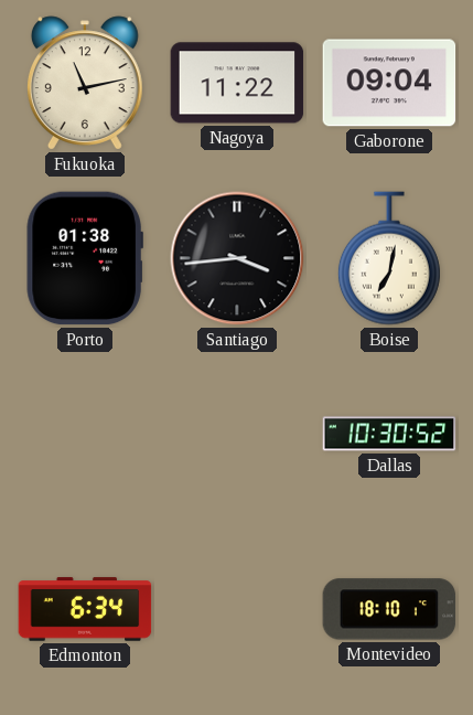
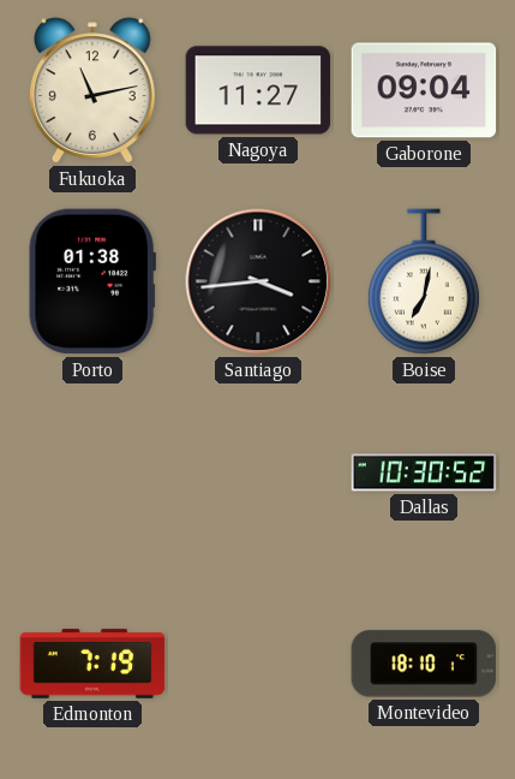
Nagoya: 11:22 -> 11:27 (258, 90)
Edmonton: 6:34 -> 7:19 (92, 664)
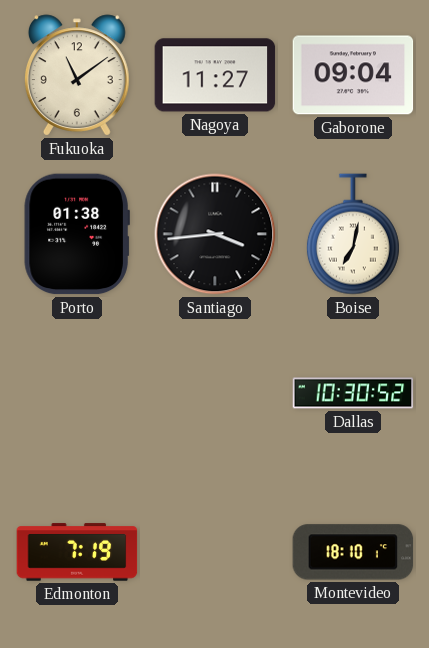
Fukuoka: 11:13 -> 11:09 (77, 75)
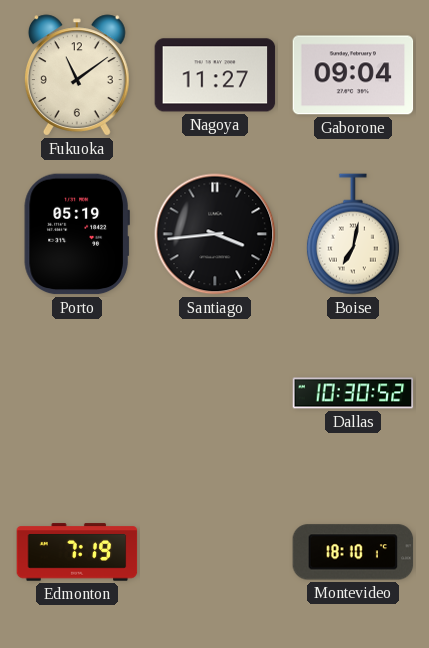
Porto: 01:38 -> 05:19 (77, 234)
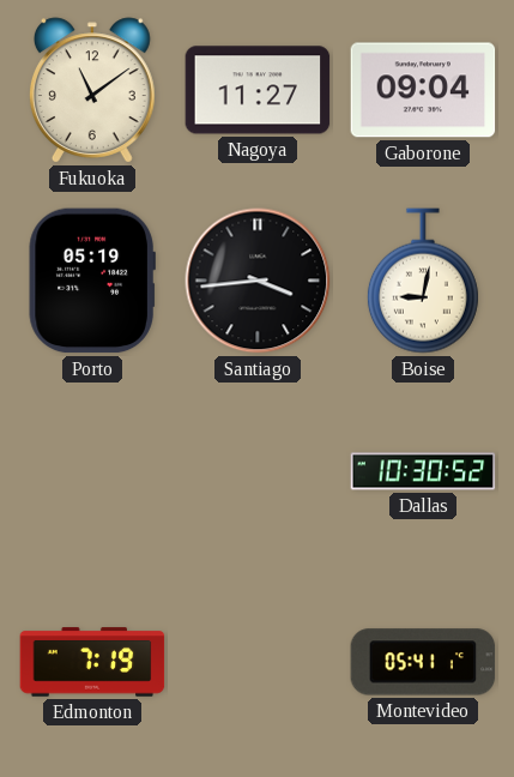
Boise: 7:02 -> 9:02 (423, 281)
Montevideo: 18:10 -> 05:41 (423, 662)
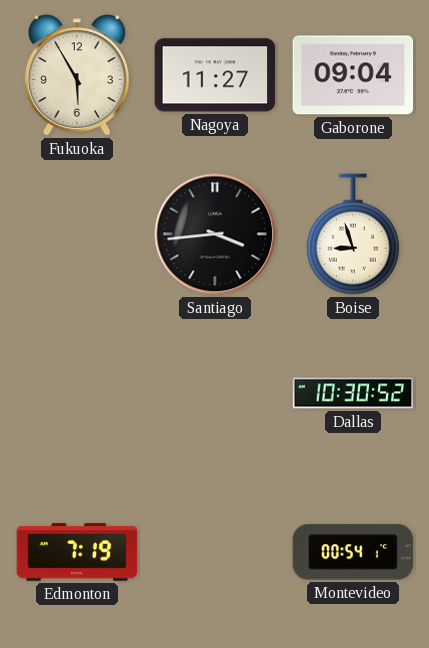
Fukuoka: 11:09 -> 5:55 (77, 75)
Porto: 05:19 -> none (92, 281)
Boise: 9:02 -> 8:57 (353, 234)
Montevideo: 05:41 -> 00:54 (353, 552)
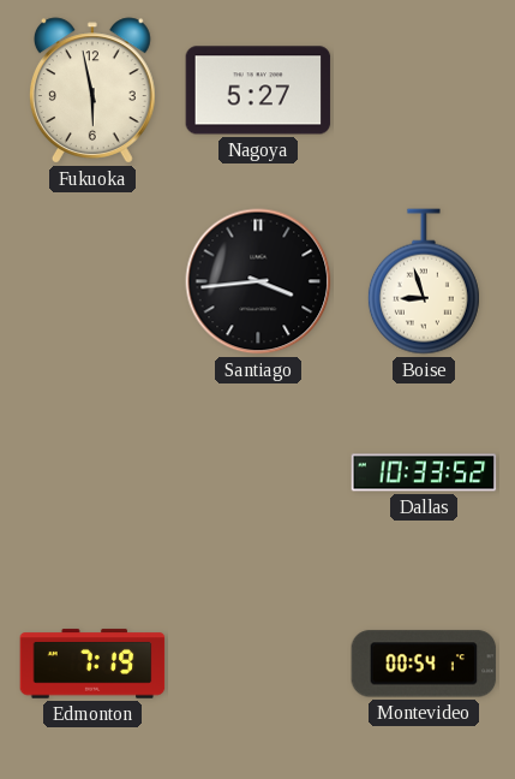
Fukuoka: 5:55 -> 5:58 (92, 90)
Nagoya: 11:27 -> 5:27 (258, 90)
Gaborone: 09:04 -> none (353, 75)
Dallas: 10:30 -> 10:33 (424, 472)
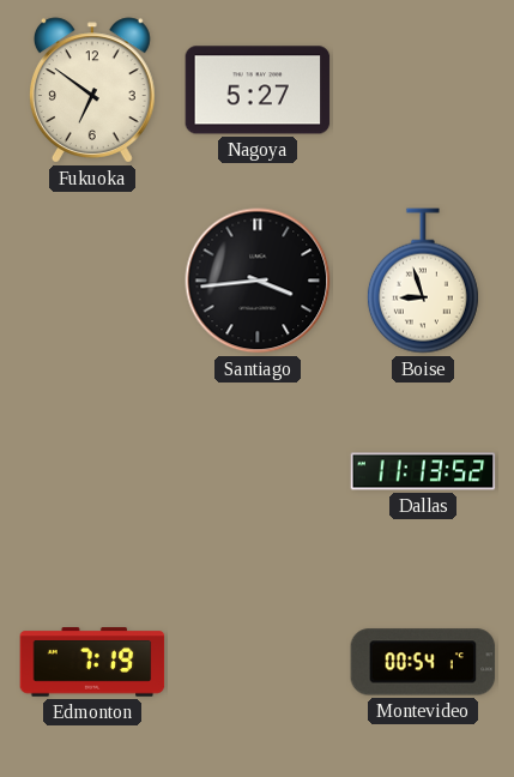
Fukuoka: 5:58 -> 6:51 (92, 90)
Dallas: 10:33 -> 11:13 (423, 471)
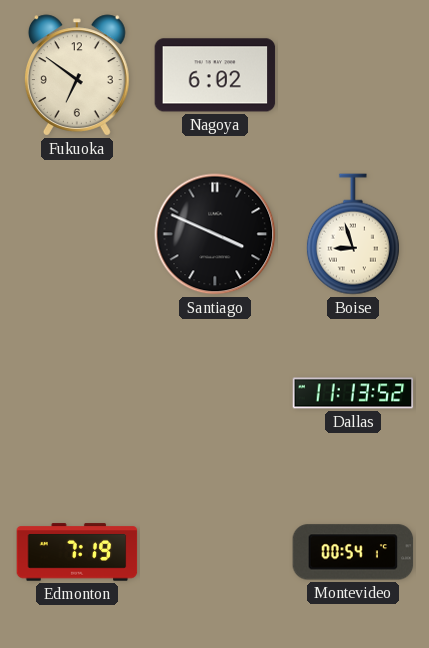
Nagoya: 5:27 -> 6:02 (215, 75)
Santiago: 3:44 -> 3:49 (215, 234)
